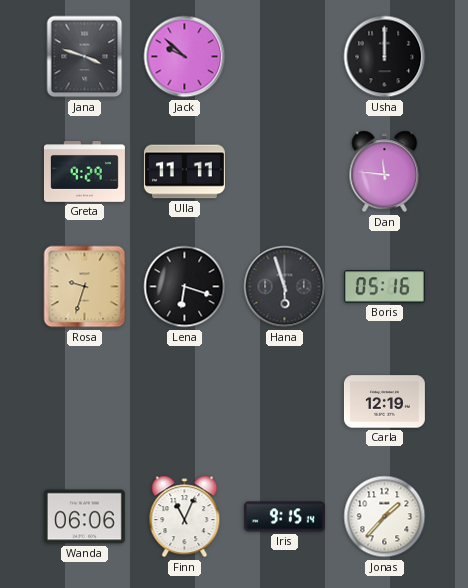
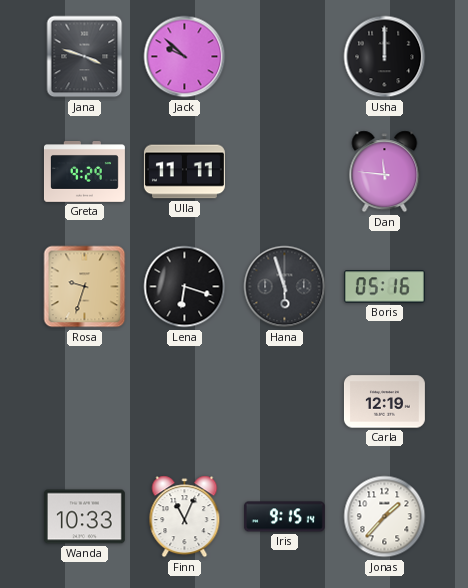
Wanda: 06:06 -> 10:33 (84, 517)
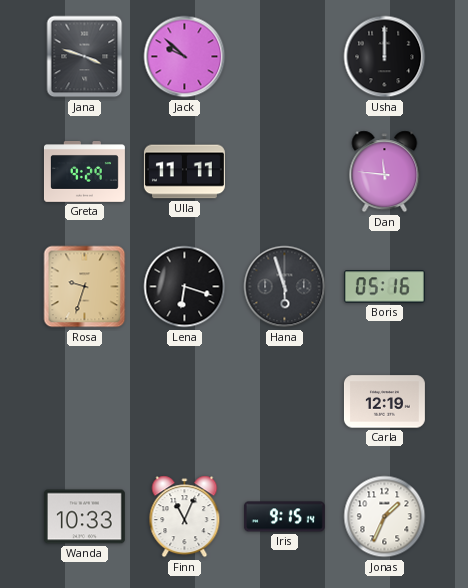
Jonas: 1:37 -> 1:34 (385, 517)
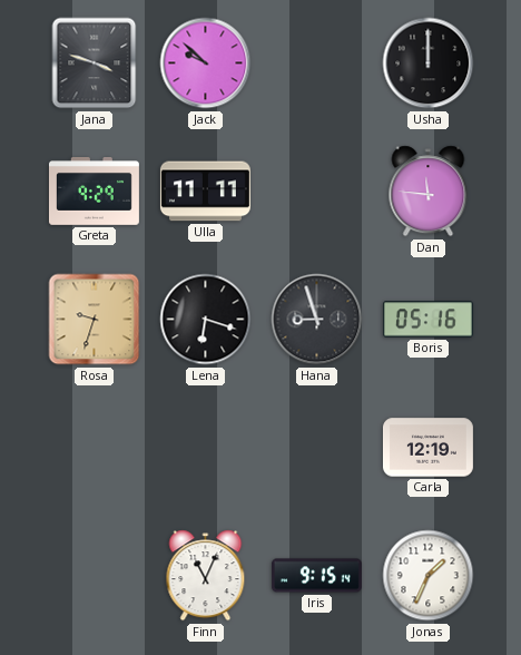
Hana: 5:57 -> 8:57 (317, 320)
Wanda: 10:33 -> none (84, 517)
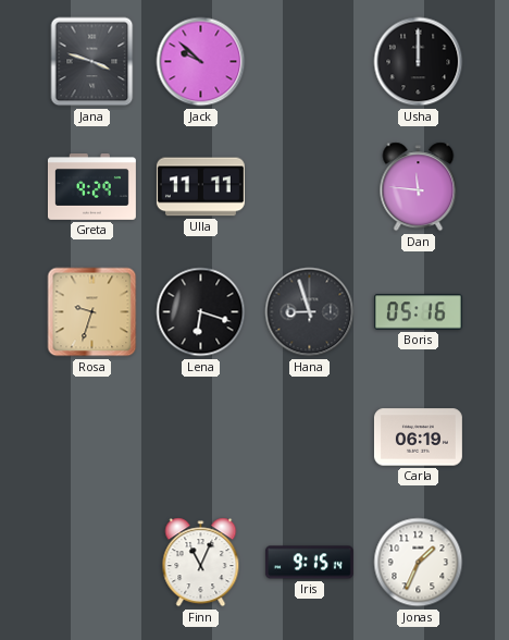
Carla: 12:19 -> 06:19 (418, 438)
